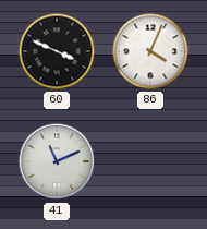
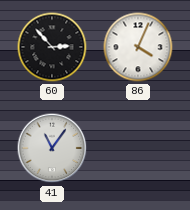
60: 3:49 -> 2:53 (52, 47)
41: 11:11 -> 11:06 (52, 148)
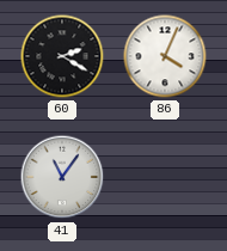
60: 2:53 -> 2:20 (62, 56)
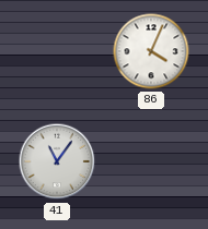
60: 2:20 -> none (62, 56)
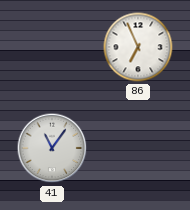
86: 4:04 -> 6:56 (138, 47)
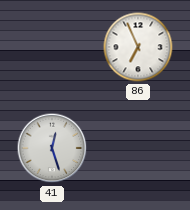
41: 11:06 -> 12:27 (52, 148)
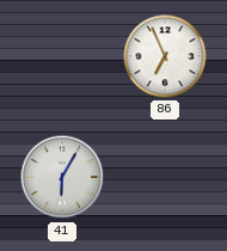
41: 12:27 -> 6:05 (62, 177)
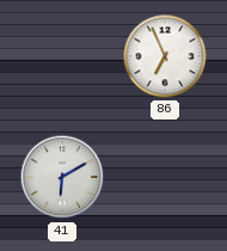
41: 6:05 -> 6:10 (62, 177)
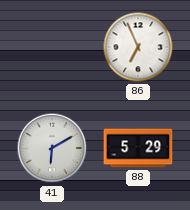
88: none -> 5:29 (138, 148)
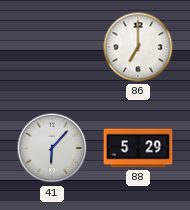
86: 6:56 -> 7:00 (138, 47)
41: 6:10 -> 6:07 (52, 148)
